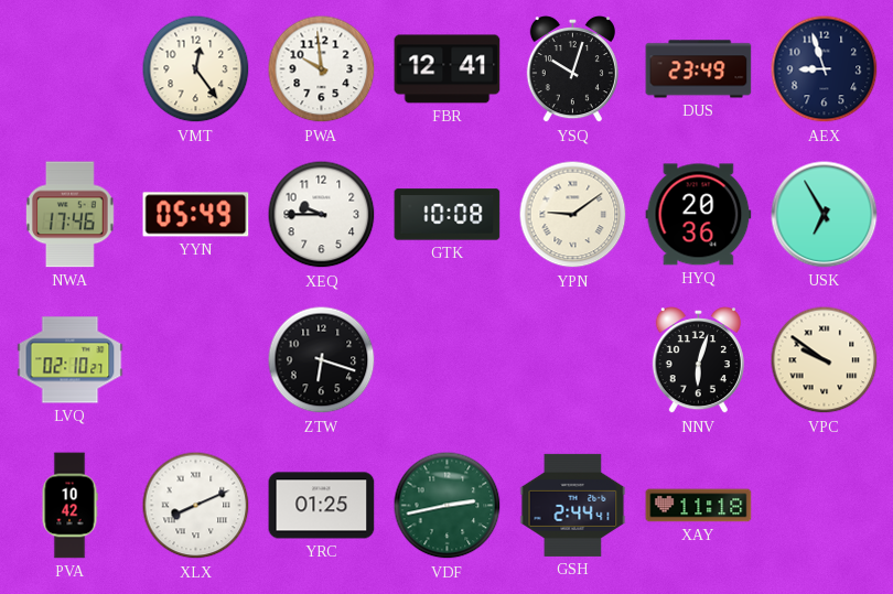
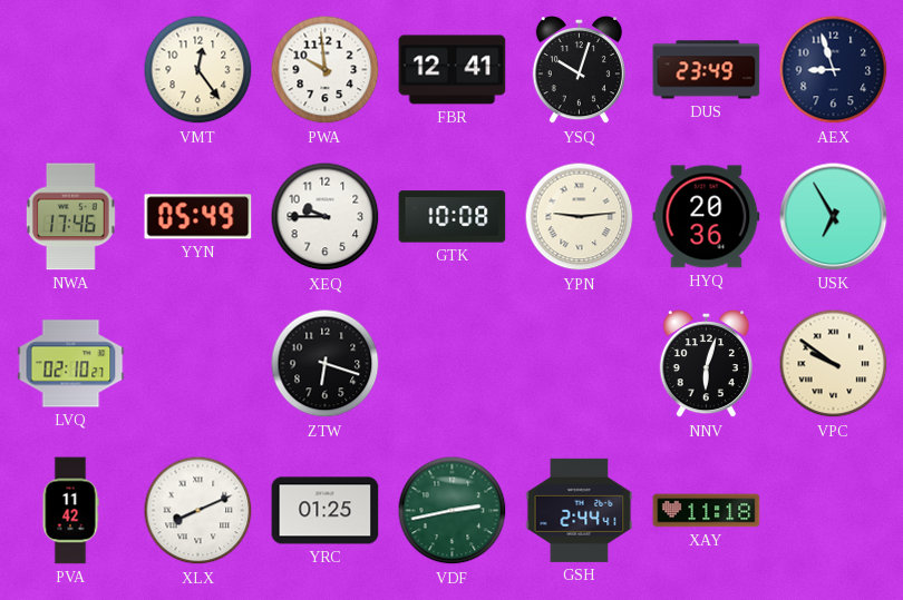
YPN: 9:09 -> 9:14 (580, 217)
PVA: 10:42 -> 11:42 (70, 511)
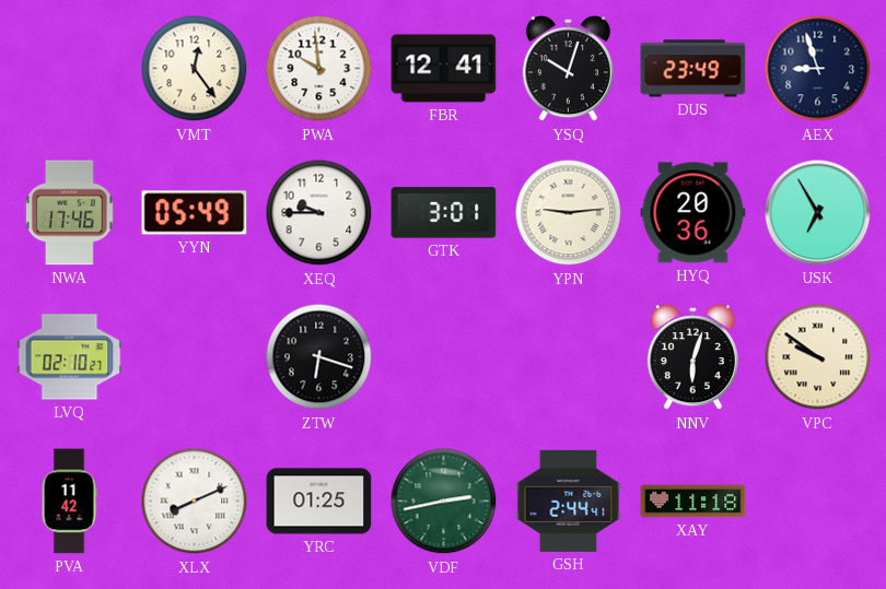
GTK: 10:08 -> 3:01 (444, 213)
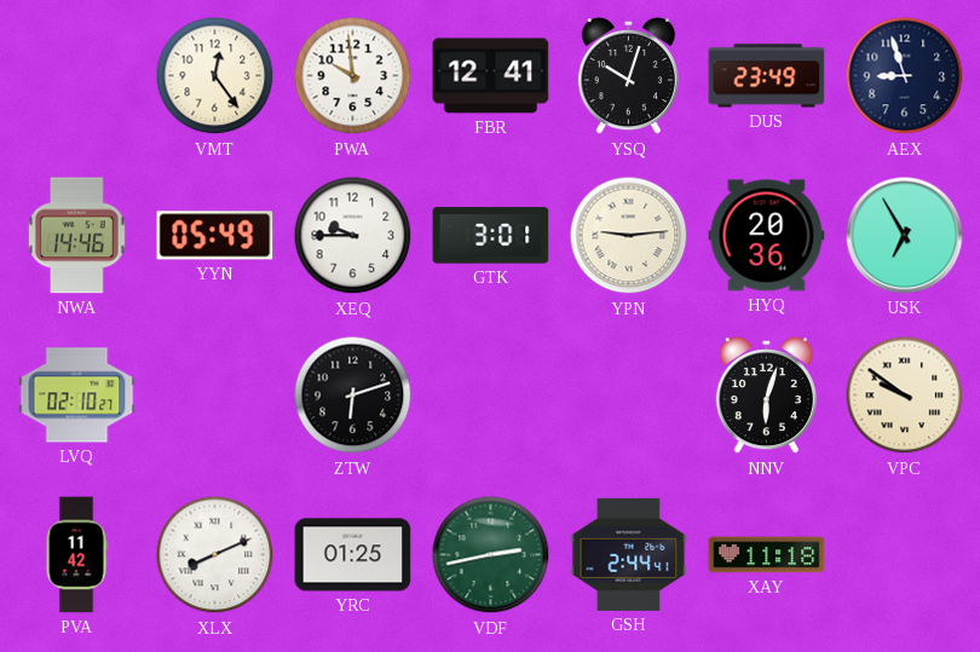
NWA: 17:46 -> 14:46 (76, 236)
ZTW: 6:18 -> 6:12 (353, 396)
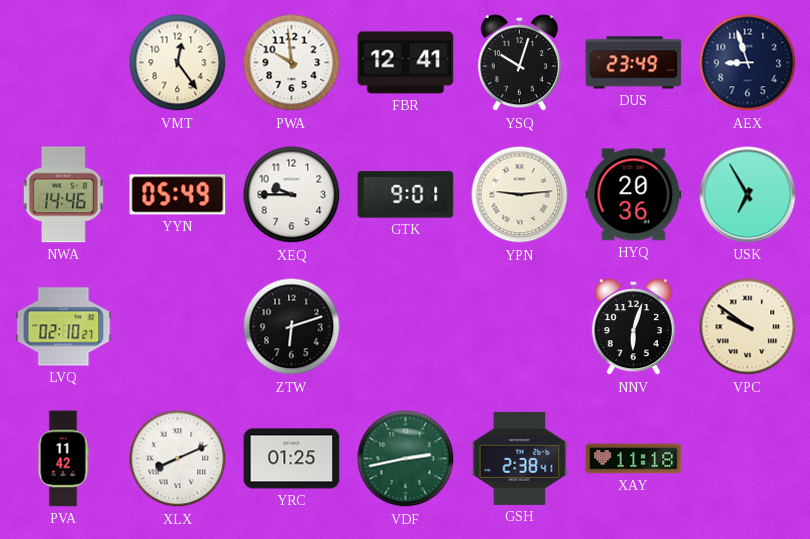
GTK: 3:01 -> 9:01 (406, 195)
GSH: 2:44 -> 2:38 (520, 458)
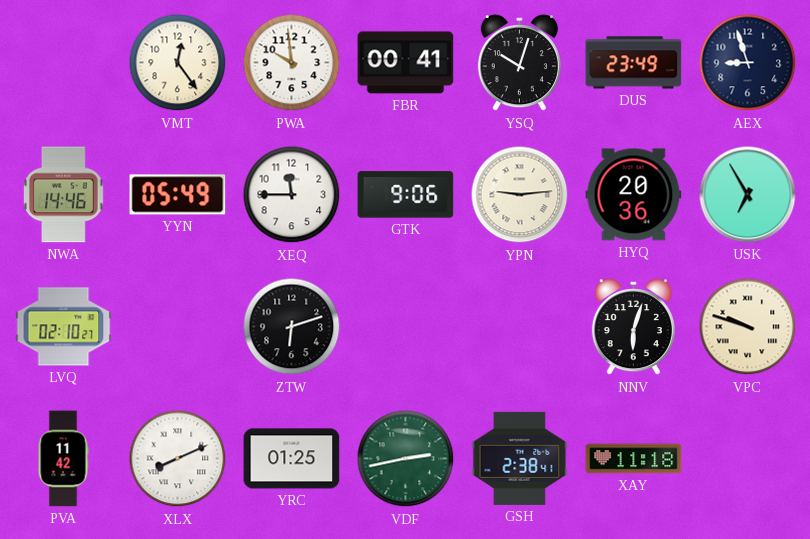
FBR: 12:41 -> 00:41 (406, 63)
XEQ: 9:45 -> 11:45 (292, 195)
GTK: 9:01 -> 9:06 (406, 195)
VPC: 9:51 -> 9:48 (748, 327)
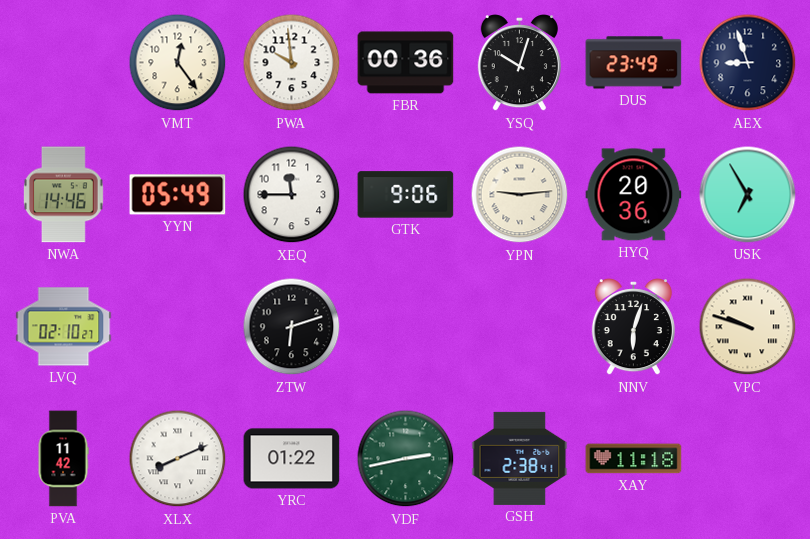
FBR: 00:41 -> 00:36 (406, 63)
YRC: 01:25 -> 01:22 (292, 459)
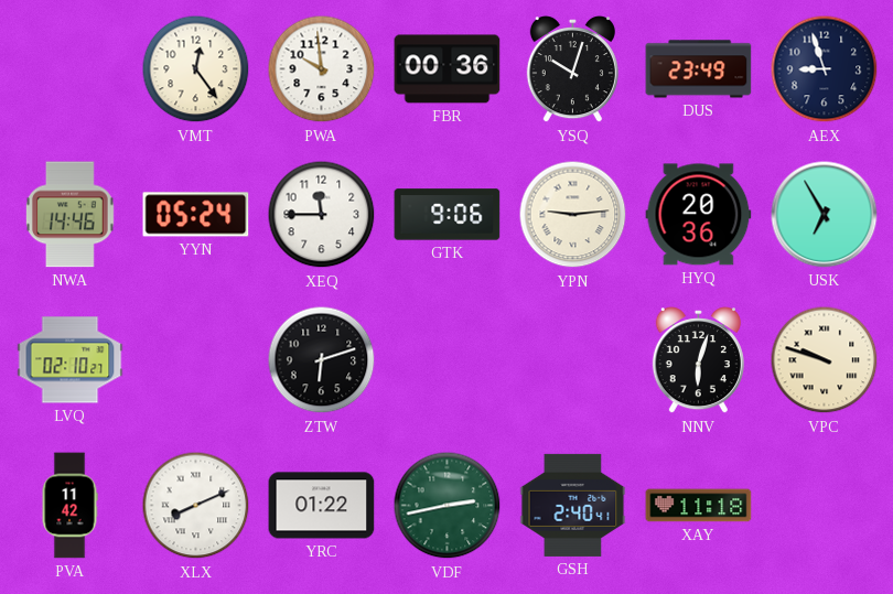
YYN: 05:49 -> 05:24 (196, 215)
GSH: 2:38 -> 2:40 (573, 505)
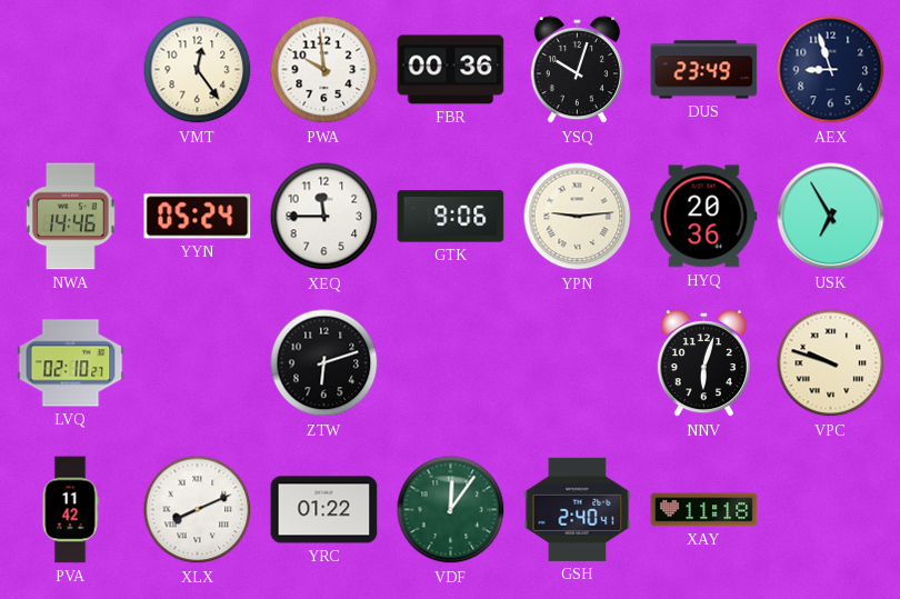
VDF: 2:43 -> 12:06 (451, 510)
